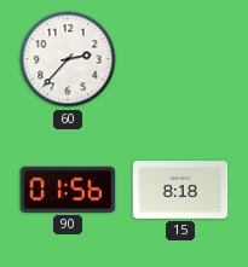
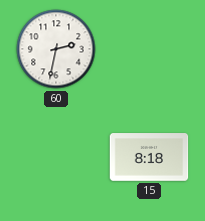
60: 2:37 -> 2:32 (56, 49)
90: 01:56 -> none (68, 190)
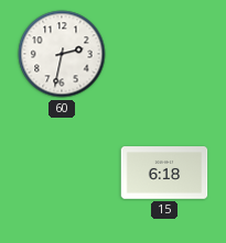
15: 8:18 -> 6:18 (164, 173)
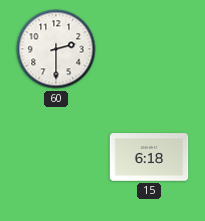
60: 2:32 -> 2:30 (56, 49)
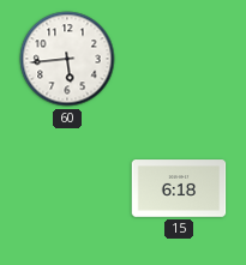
60: 2:30 -> 5:44 (67, 59)
